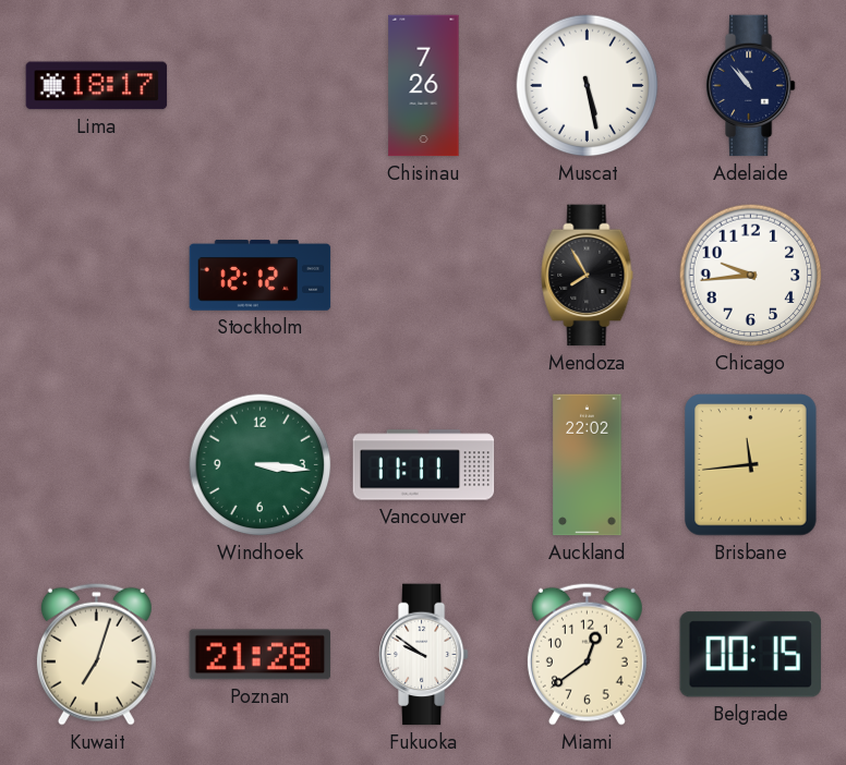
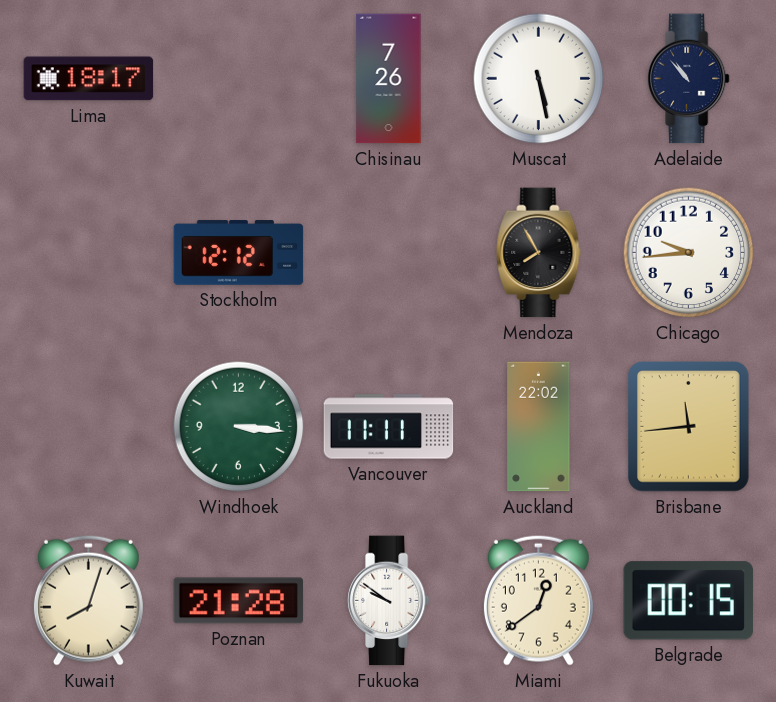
Kuwait: 7:03 -> 8:03 (88, 600)
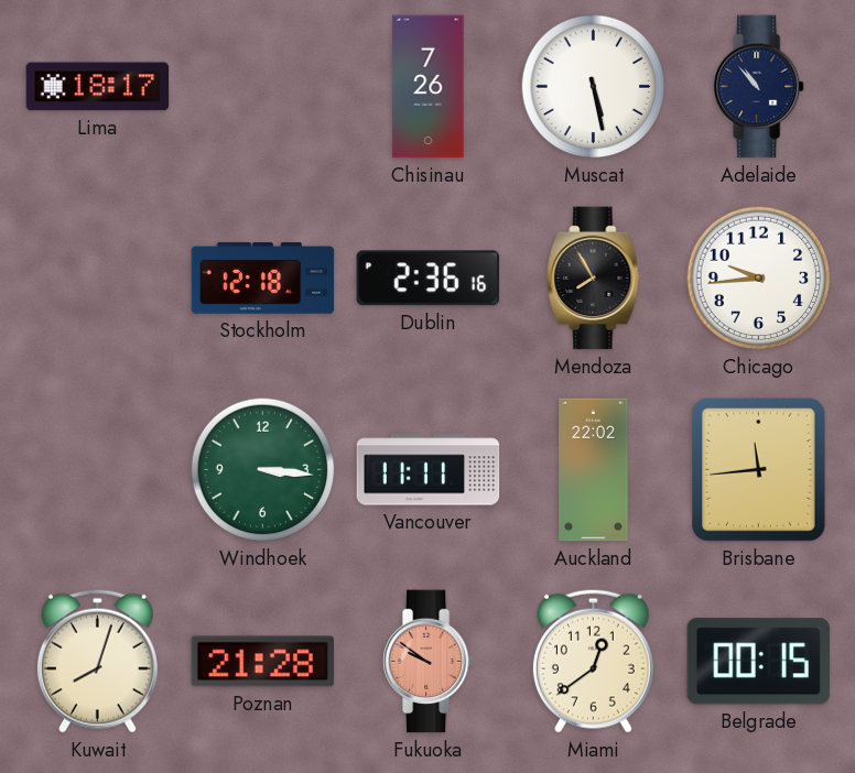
Stockholm: 12:12 -> 12:18 (263, 279)
Dublin: none -> 2:36 (428, 279)
Fukuoka dial: white -> salmon (428, 662)
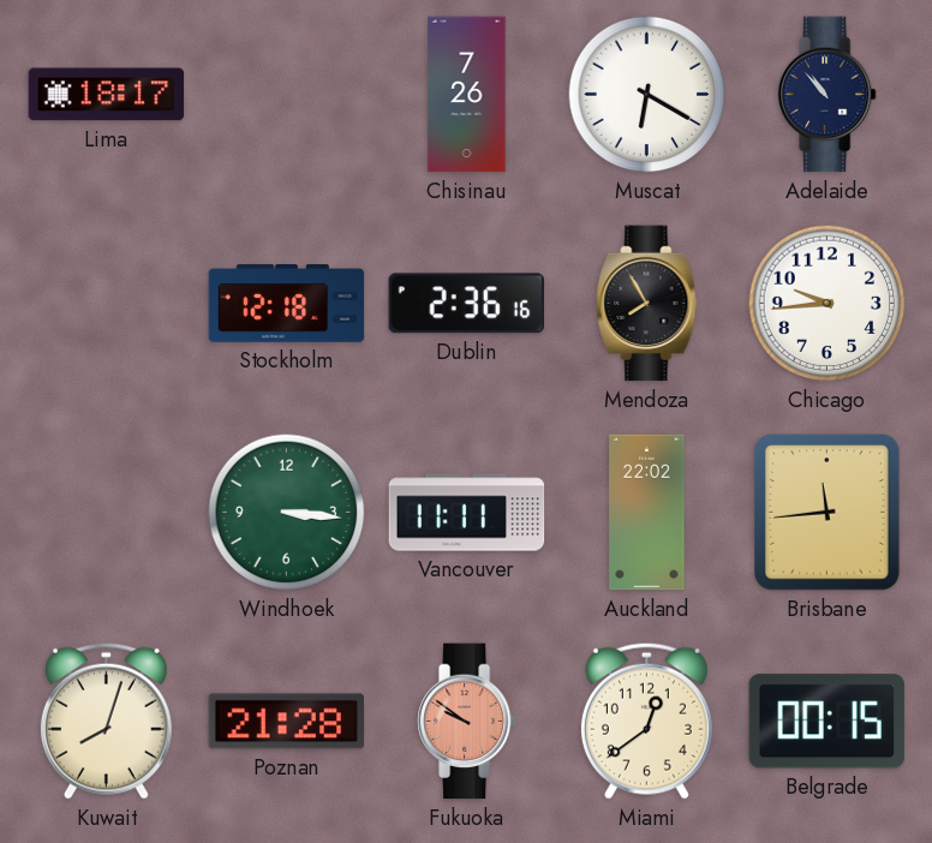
Muscat: 5:28 -> 6:20 (647, 95)
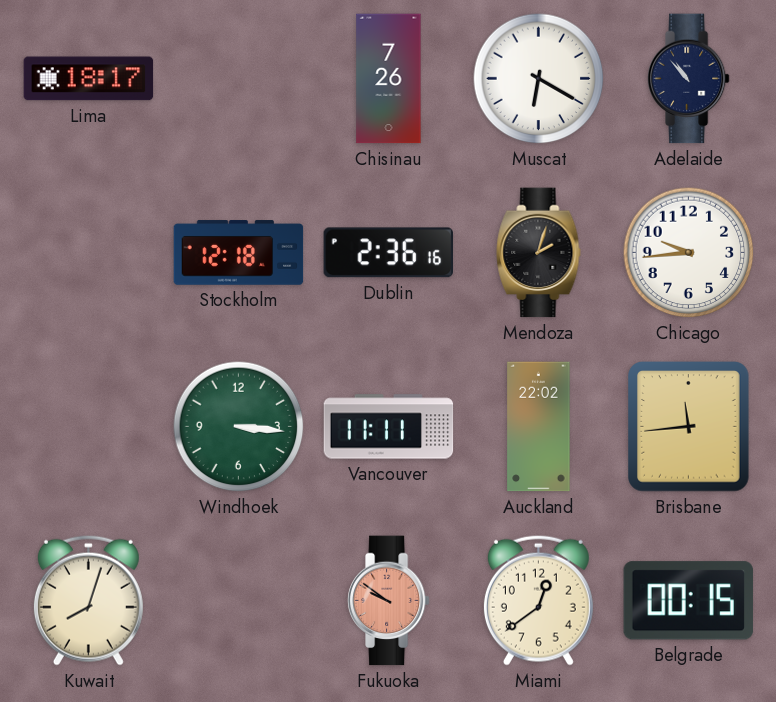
Mendoza: 7:55 -> 2:03 (539, 253)
Poznan: 21:28 -> none (287, 722)
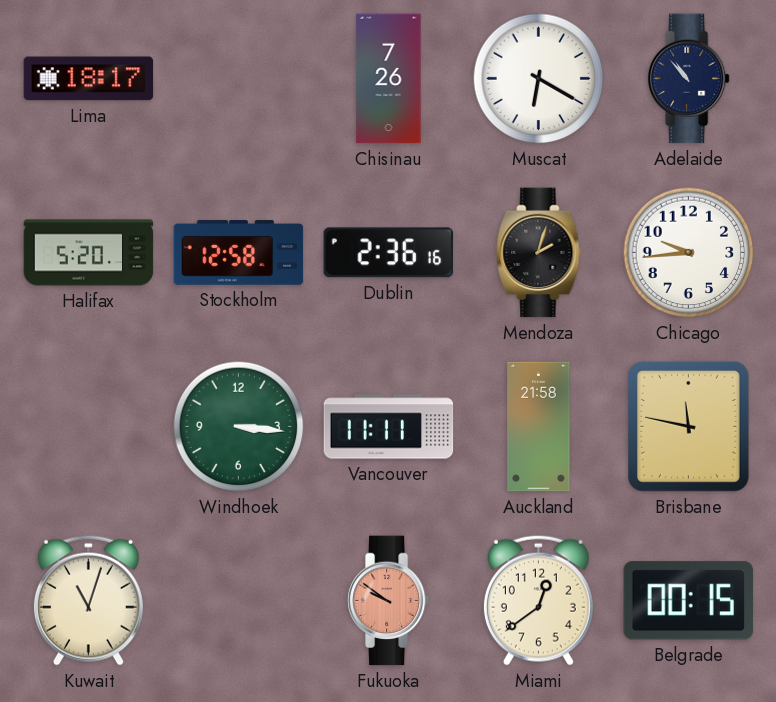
Halifax: none -> 5:20 (89, 253)
Stockholm: 12:18 -> 12:58 (239, 253)
Auckland: 22:02 -> 21:58 (539, 427)
Brisbane: 11:44 -> 11:47 (689, 427)
Kuwait: 8:03 -> 11:03 (88, 600)
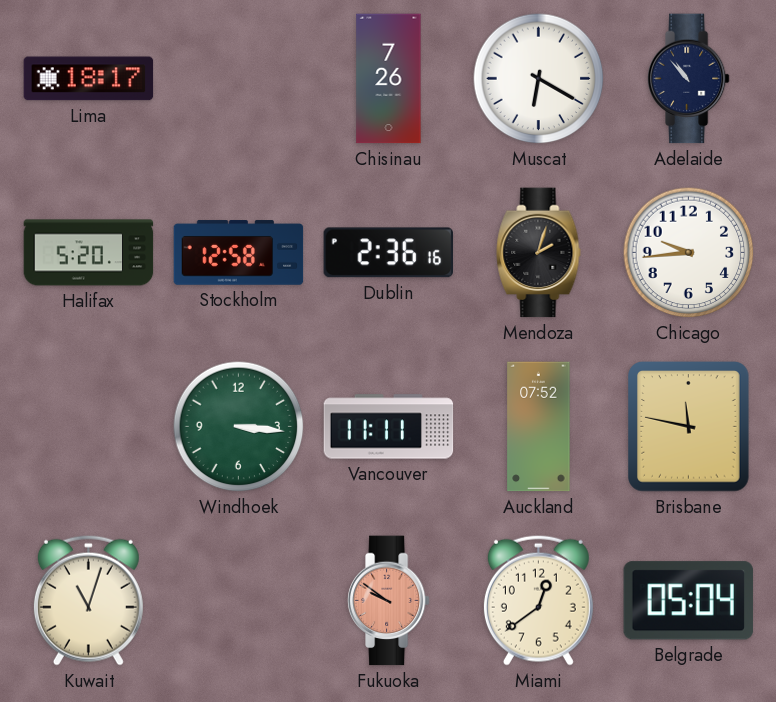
Auckland: 21:58 -> 07:52 (539, 427)
Belgrade: 00:15 -> 05:04 (688, 601)
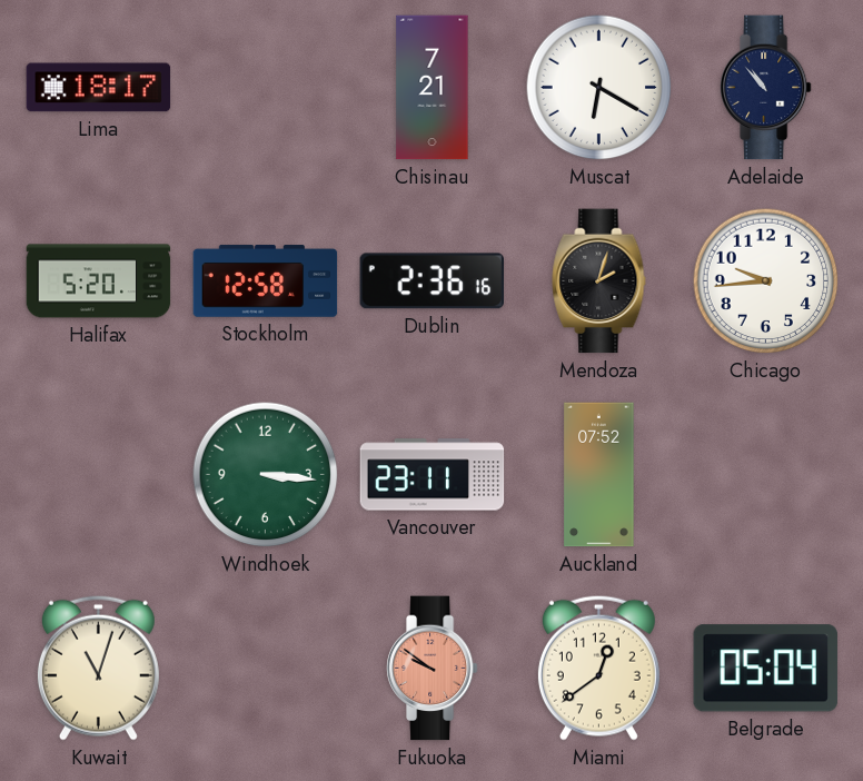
Chisinau: 7:26 -> 7:21 (433, 88)
Vancouver: 11:11 -> 23:11 (433, 475)
Brisbane: 11:47 -> none (689, 427)
